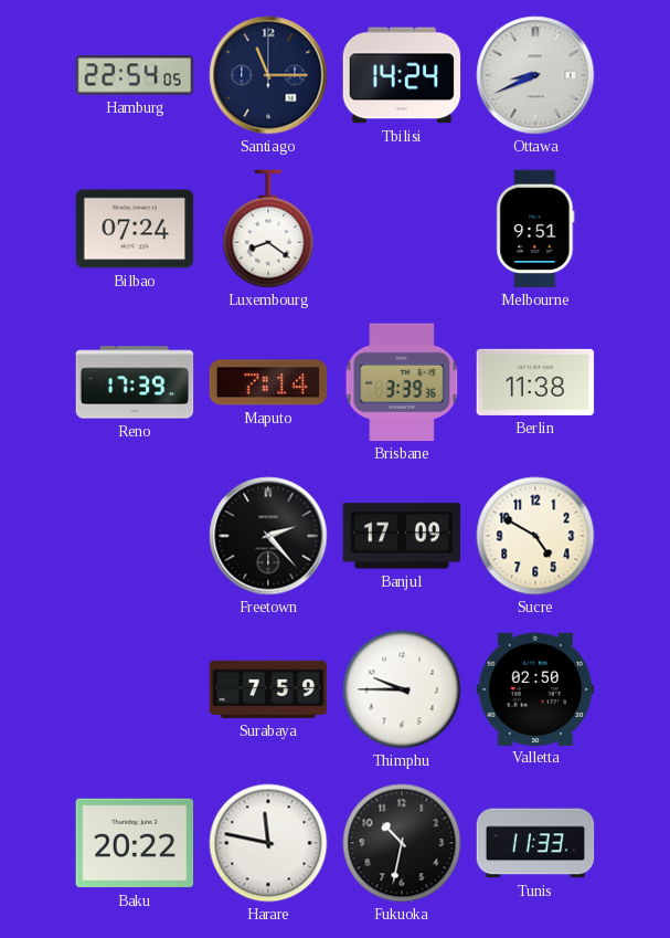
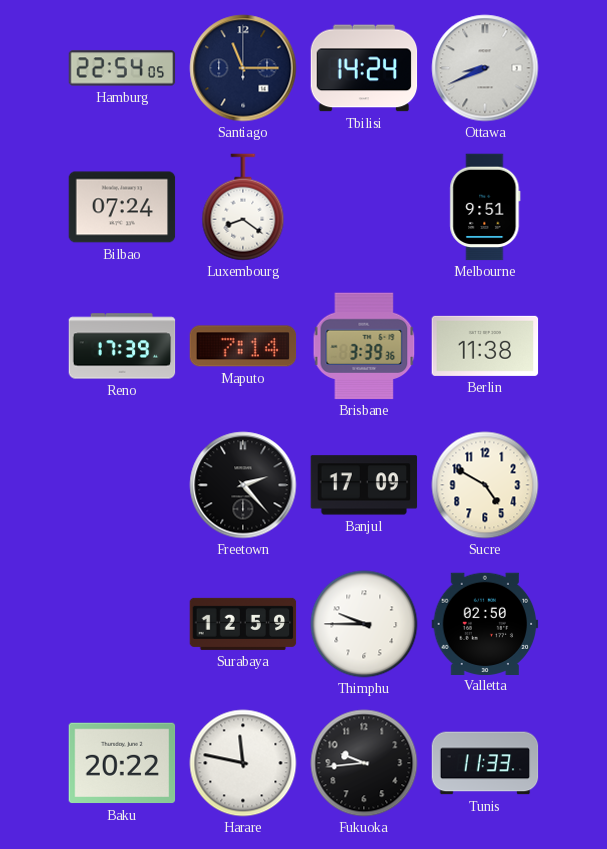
Surabaya: 7:59 -> 12:59 (243, 624)
Fukuoka: 10:32 -> 9:44 (364, 763)
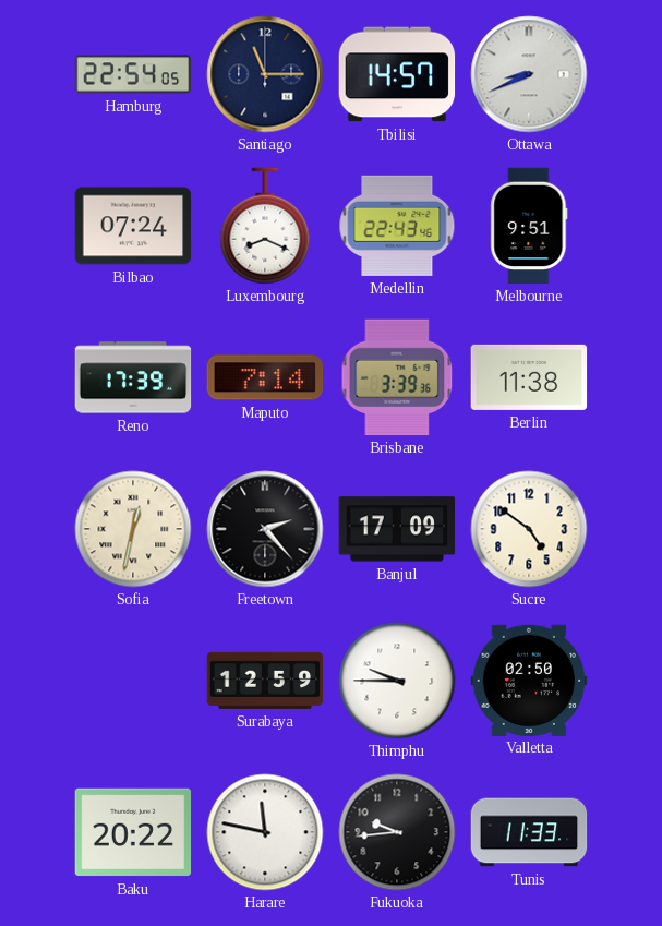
Tbilisi: 14:24 -> 14:57 (397, 74)
Luxembourg: 8:21 -> 8:19 (265, 226)
Medellin: none -> 22:43 (397, 226)
Sofia: none -> 12:32 (133, 529)
Sucre: 4:50 -> 4:51 (529, 529)
